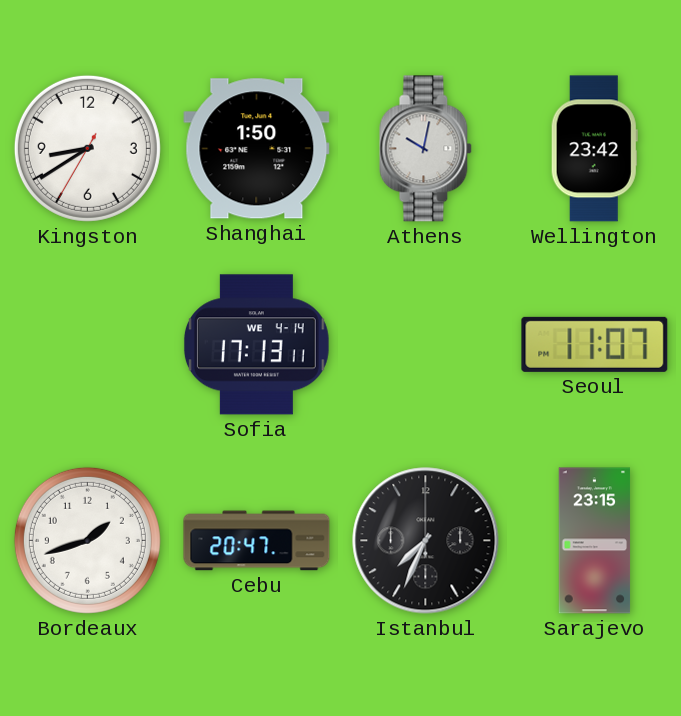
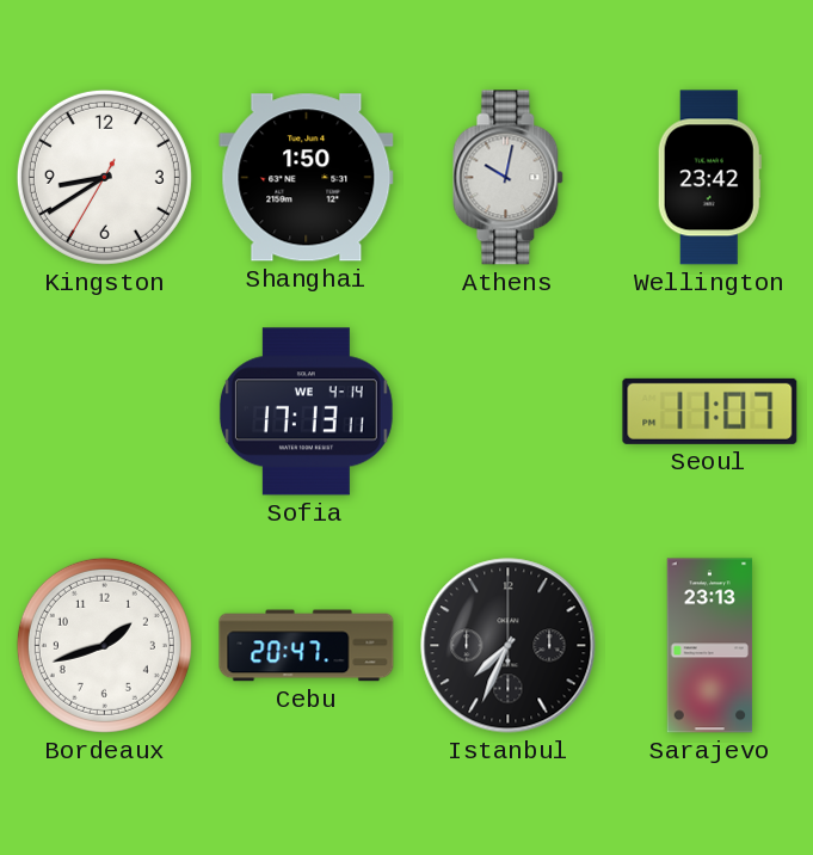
Sarajevo: 23:15 -> 23:13 (710, 646)
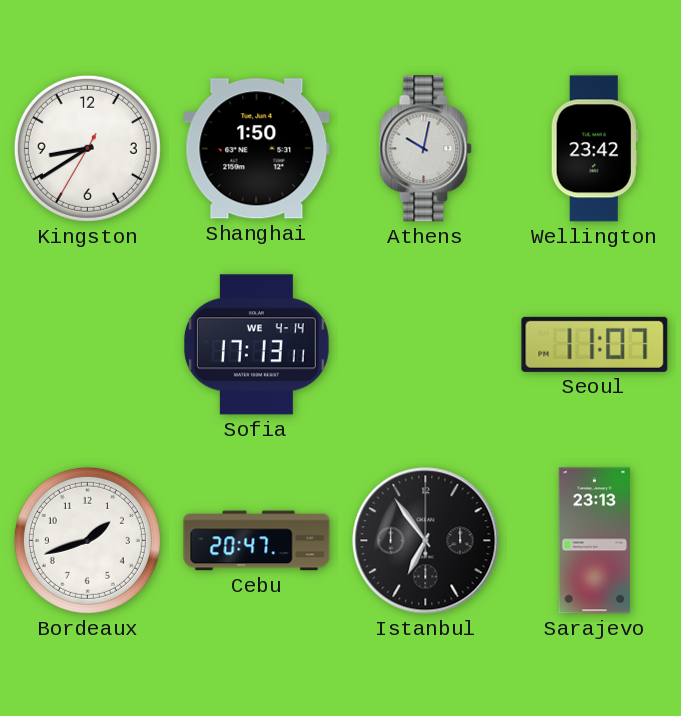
Istanbul: 7:34 -> 6:54 (426, 541)
